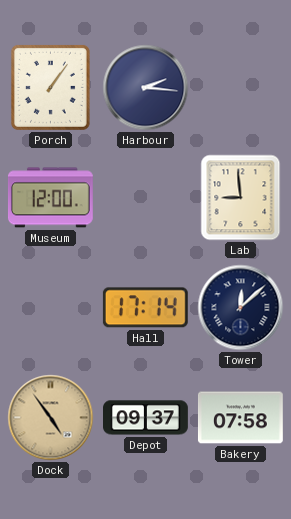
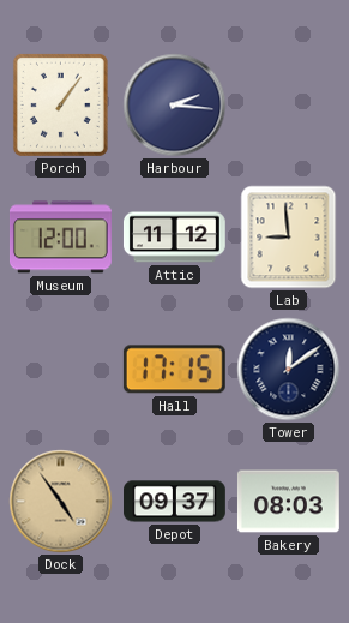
Attic: none -> 11:12 (174, 238)
Hall: 17:14 -> 17:15 (174, 370)
Tower: 12:08 -> 12:09 (289, 370)
Bakery: 07:58 -> 08:03 (289, 502)
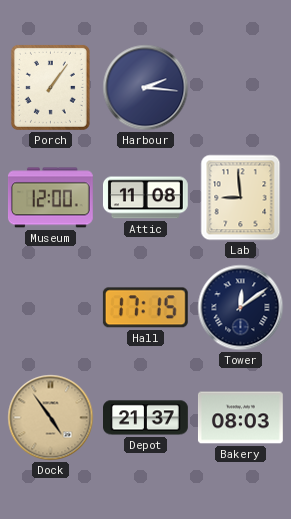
Attic: 11:12 -> 11:08 (145, 198)
Depot: 09:37 -> 21:37 (146, 418)
